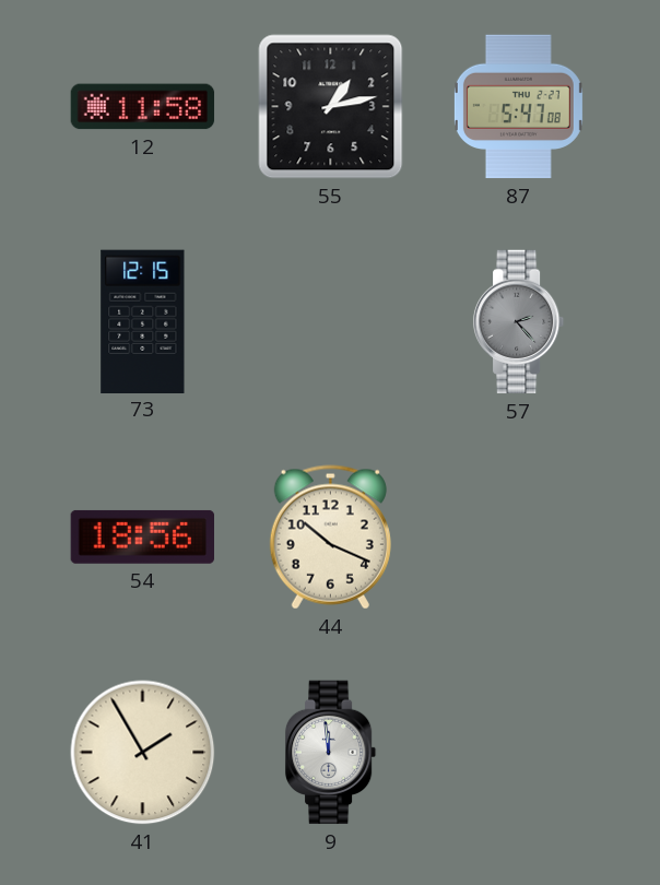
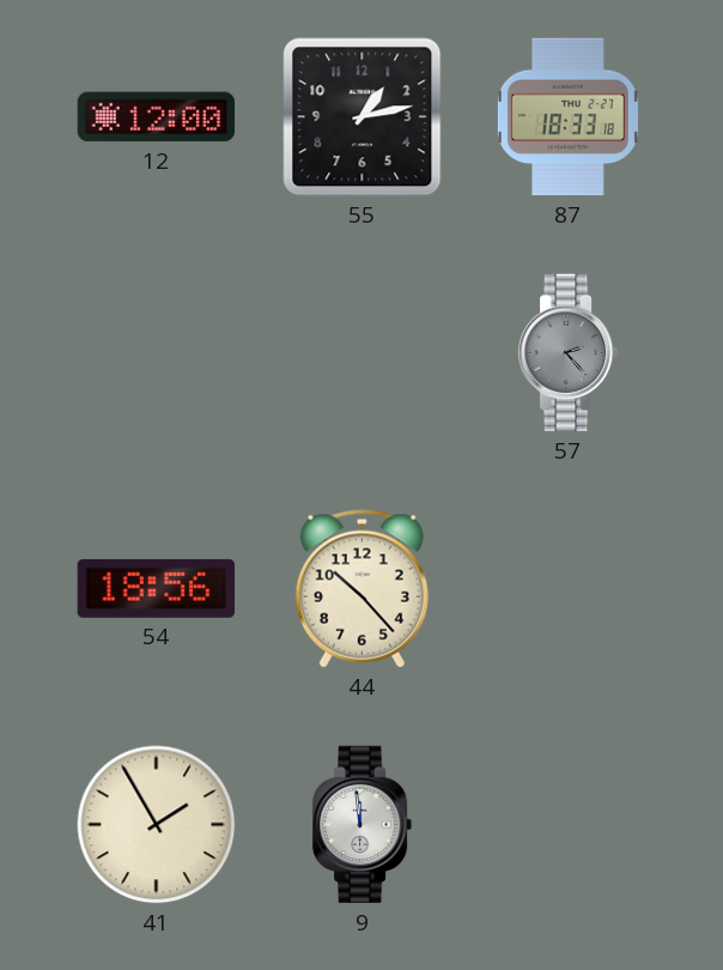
12: 11:58 -> 12:00 (157, 117)
87: 5:47 -> 18:33 (567, 117)
73: 12:15 -> none (143, 321)
44: 10:19 -> 10:23 (361, 589)
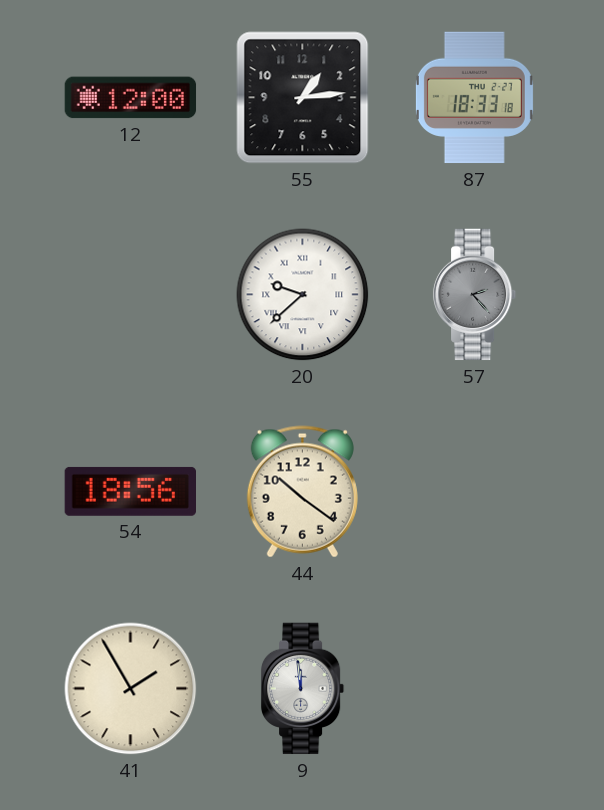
55: 1:13 -> 1:14 (303, 98)
20: none -> 9:38 (303, 295)
44: 10:23 -> 10:21 (302, 492)
